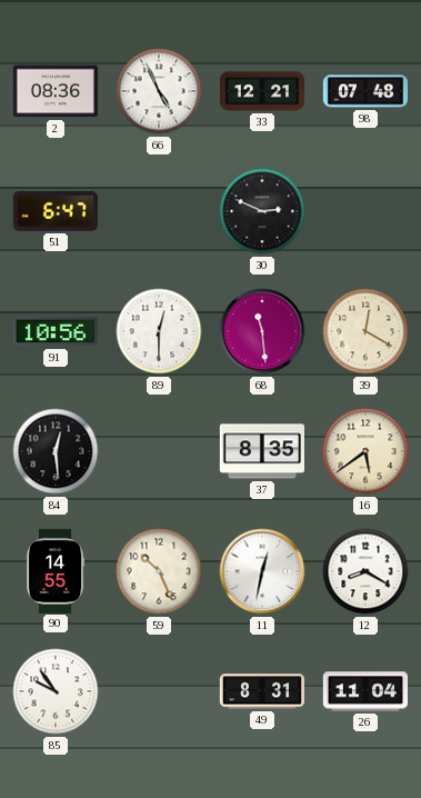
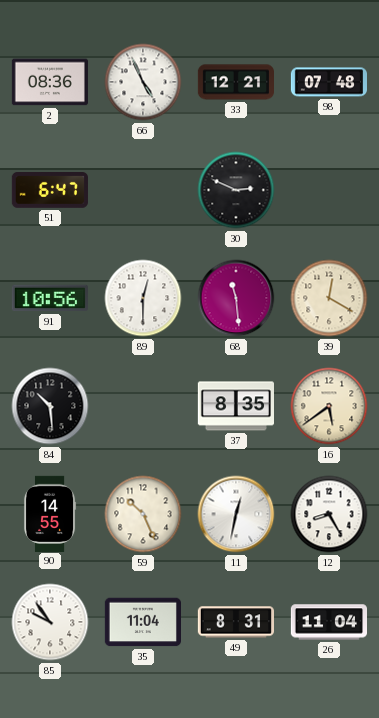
84: 12:29 -> 10:29 (50, 406)
12: 8:20 -> 8:25 (329, 514)
35: none -> 11:04 (142, 622)
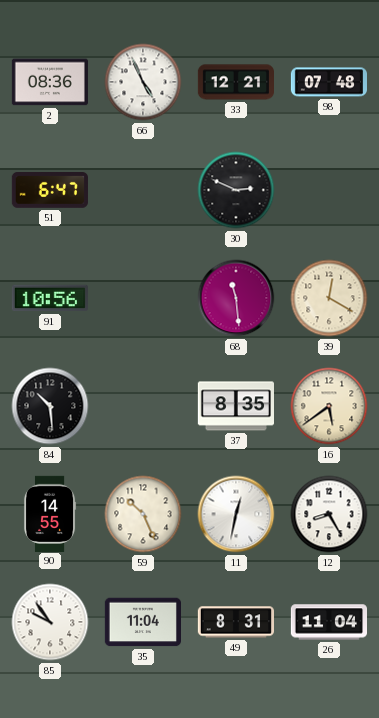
89: 12:30 -> none (143, 298)
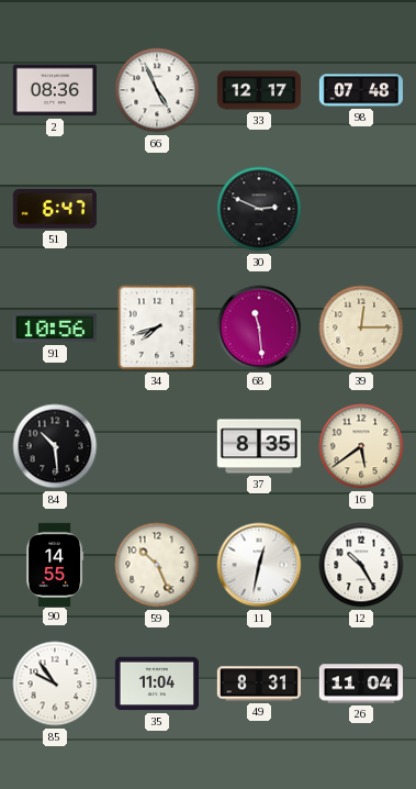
33: 12:21 -> 12:17 (258, 90)
34: none -> 7:42 (157, 327)
39: 12:20 -> 12:15 (361, 327)
12: 8:25 -> 10:25 (361, 565)
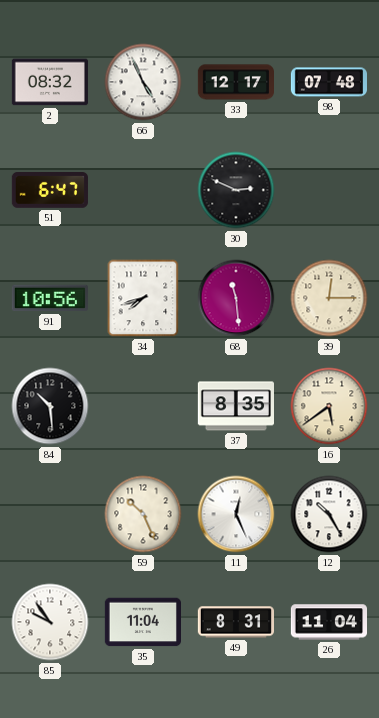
2: 08:36 -> 08:32 (50, 82)
90: 14:55 -> none (55, 564)
11: 12:32 -> 12:26 (236, 514)
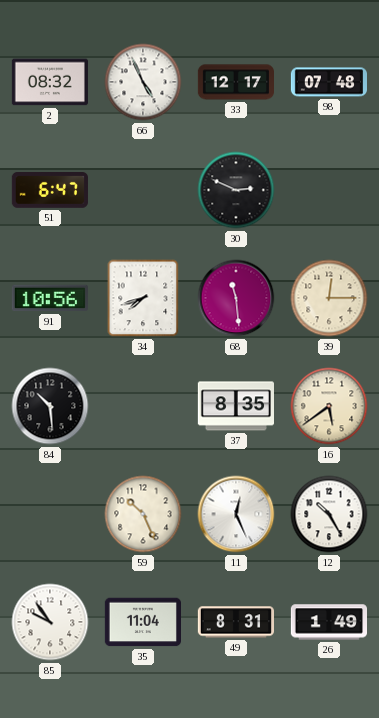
26: 11:04 -> 1:49 (328, 622)
